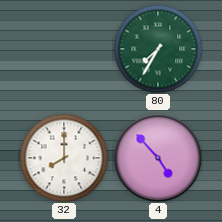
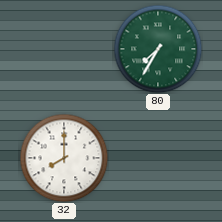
4: 4:53 -> none (158, 158)
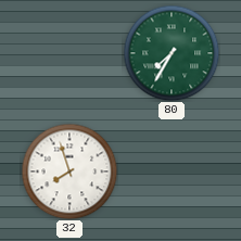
32: 8:00 -> 7:57 (69, 172)
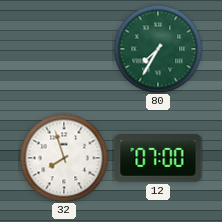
12: none -> 07:00 (158, 159)
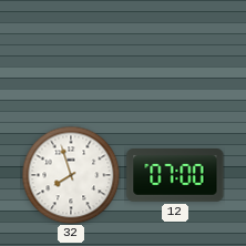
80: 7:35 -> none (158, 49)
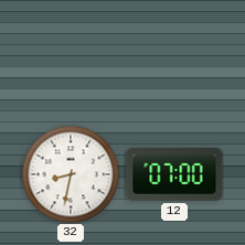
32: 7:57 -> 8:32 (71, 174)
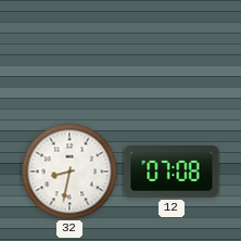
12: 07:00 -> 07:08 (172, 173)
